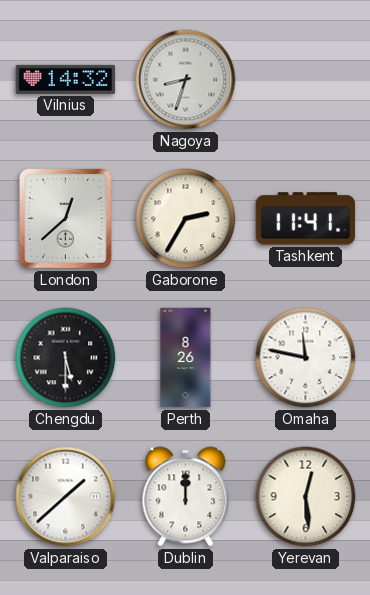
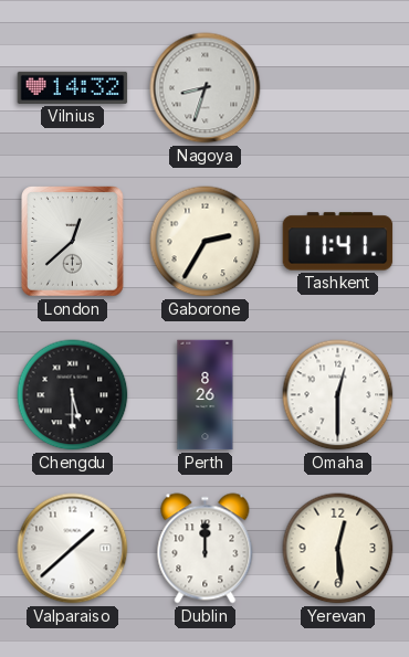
Omaha: 11:47 -> 12:30 (338, 395)
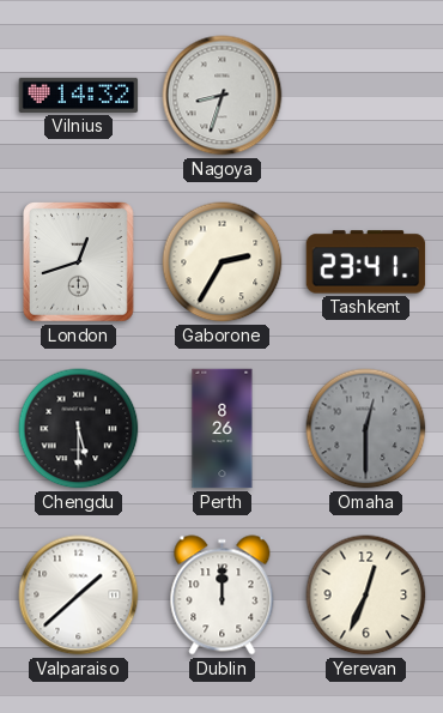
London: 12:38 -> 12:42 (79, 262)
Tashkent: 11:41 -> 23:41 (366, 262)
Omaha dial: white -> grey (366, 429)
Yerevan: 12:29 -> 12:34 (366, 596)
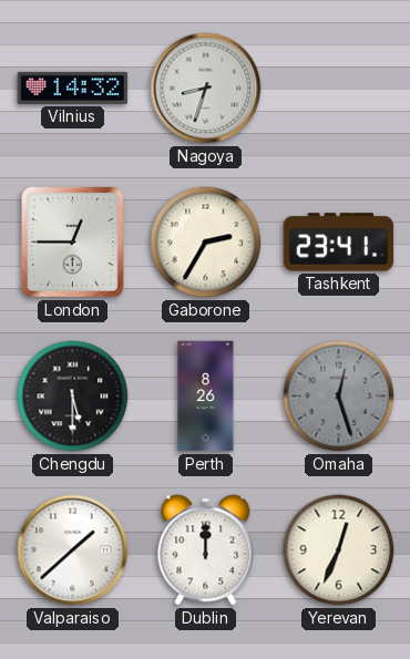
London: 12:42 -> 12:45 (73, 243)
Omaha: 12:30 -> 12:27 (339, 397)
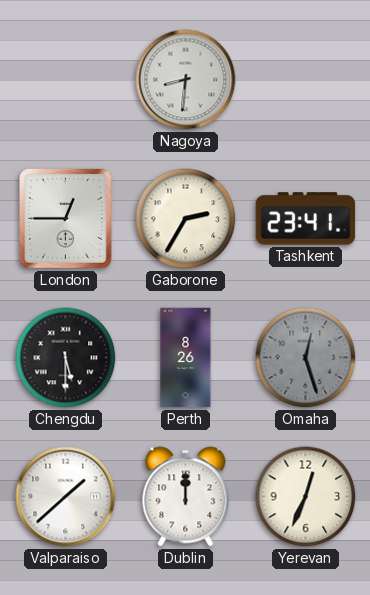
Vilnius: 14:32 -> none (73, 87)
Nagoya: 8:33 -> 8:31 (186, 80)
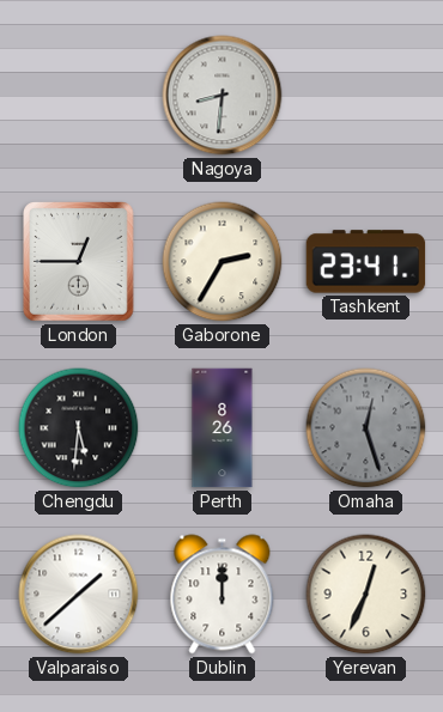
Chengdu: 5:30 -> 5:31 (79, 428)
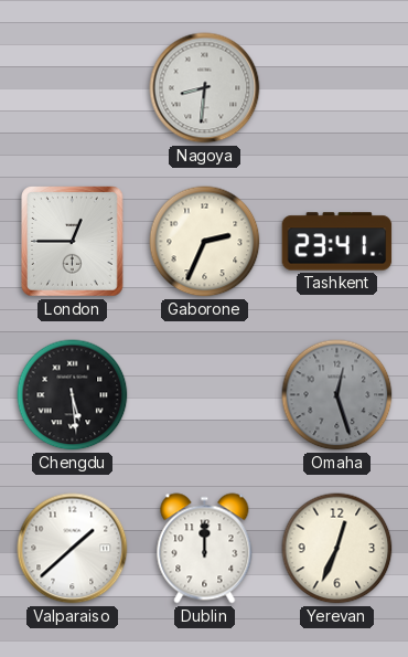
Gaborone: 2:35 -> 2:34 (205, 242)
Chengdu: 5:31 -> 5:29 (73, 395)
Perth: 8:26 -> none (223, 428)
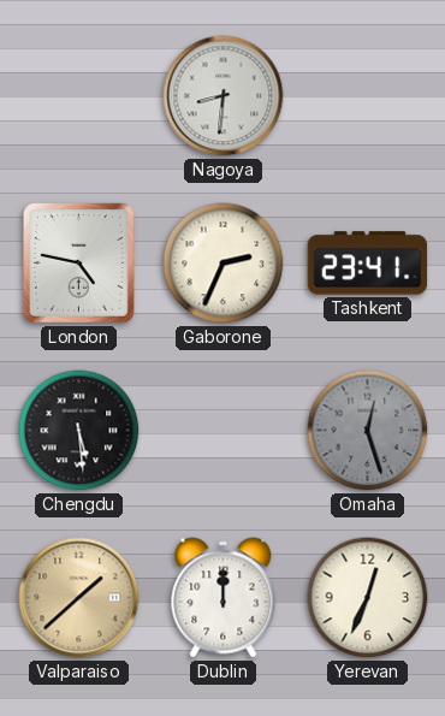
London: 12:45 -> 4:47 (79, 264)
Valparaiso dial: white -> champagne (79, 598)
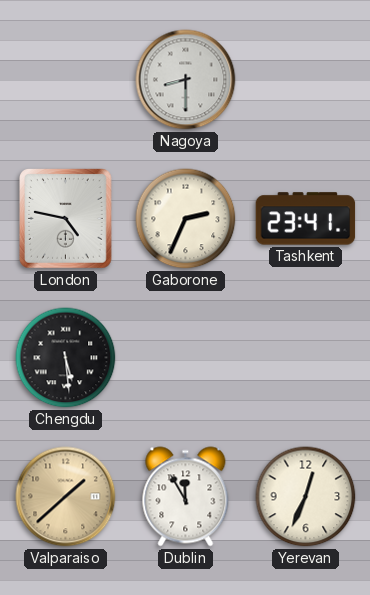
Nagoya: 8:31 -> 8:30 (186, 80)
Omaha: 12:27 -> none (368, 431)
Dublin: 12:00 -> 11:55 (186, 497)
